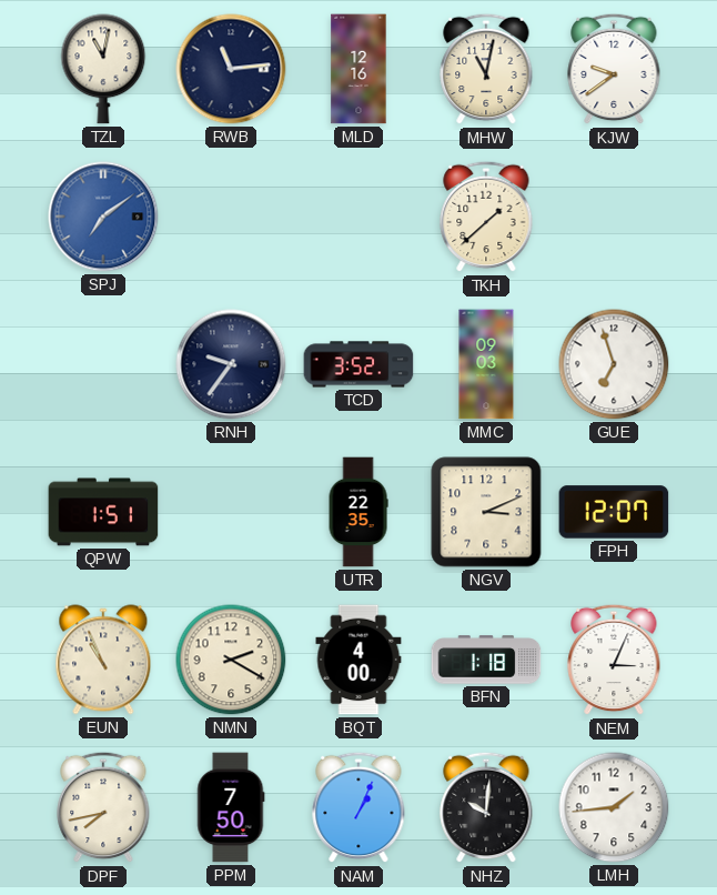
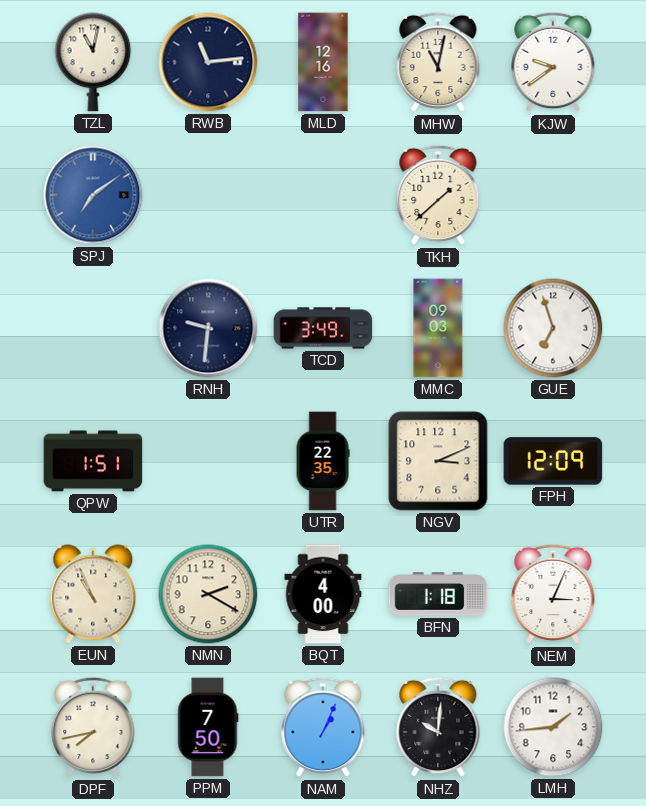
RNH: 9:36 -> 9:31 (208, 328)
TCD: 3:52 -> 3:49 (323, 328)
FPH: 12:07 -> 12:09 (553, 461)
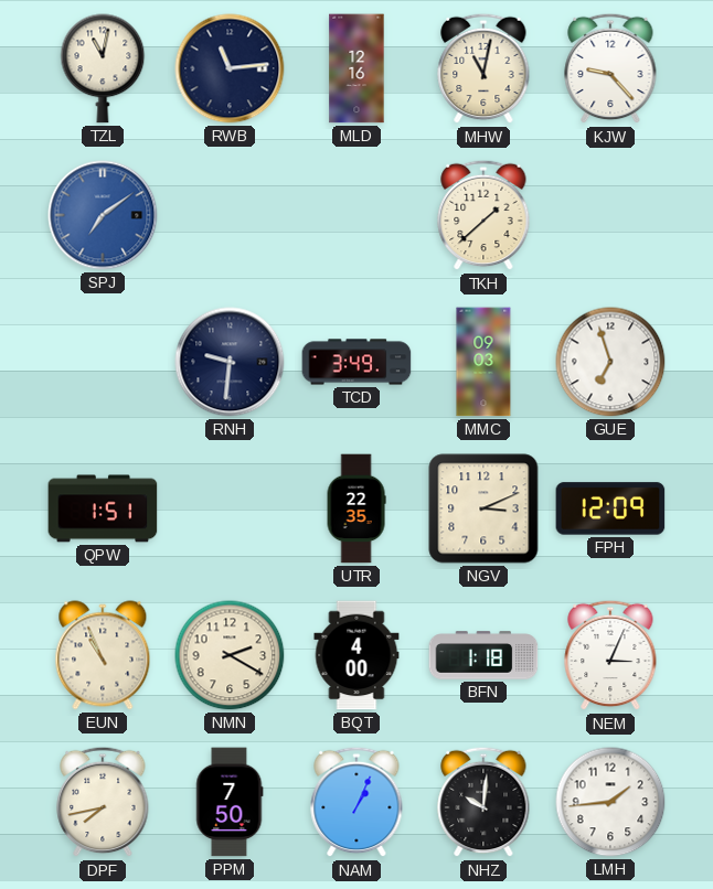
KJW: 9:39 -> 9:23 (610, 68)
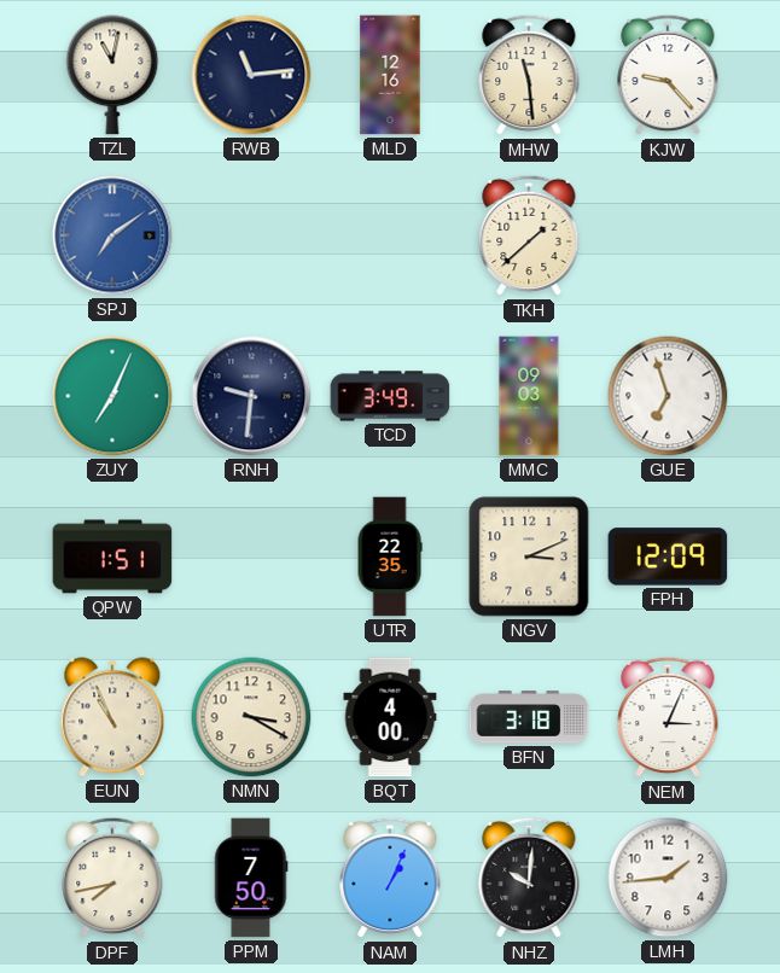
MHW: 11:02 -> 11:29 (529, 75)
ZUY: none -> 7:04 (112, 396)
NMN: 2:20 -> 3:20 (251, 717)
BFN: 1:18 -> 3:18 (529, 717)
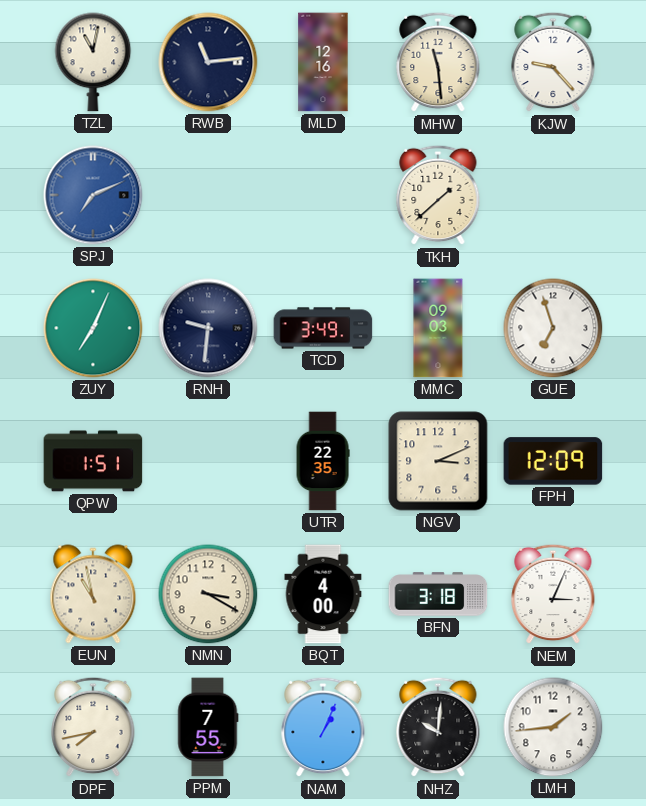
SPJ: 7:09 -> 7:11 (93, 195)
EUN: 10:56 -> 10:58 (93, 594)
PPM: 7:50 -> 7:55 (208, 727)
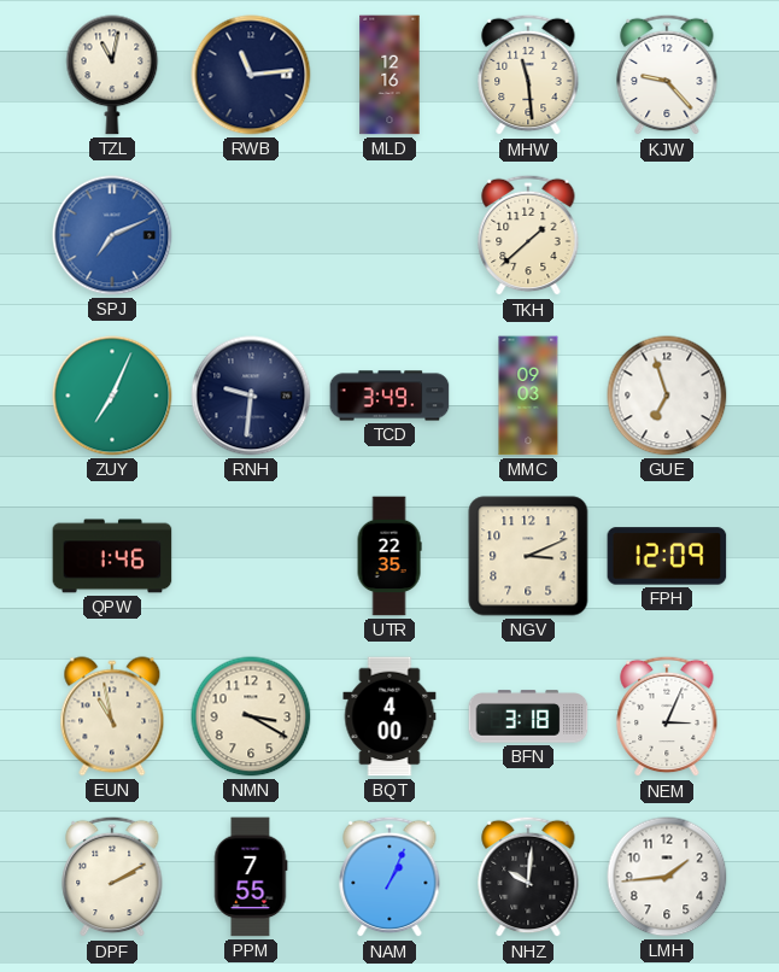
QPW: 1:51 -> 1:46 (112, 556)
DPF: 7:43 -> 2:10 (112, 877)
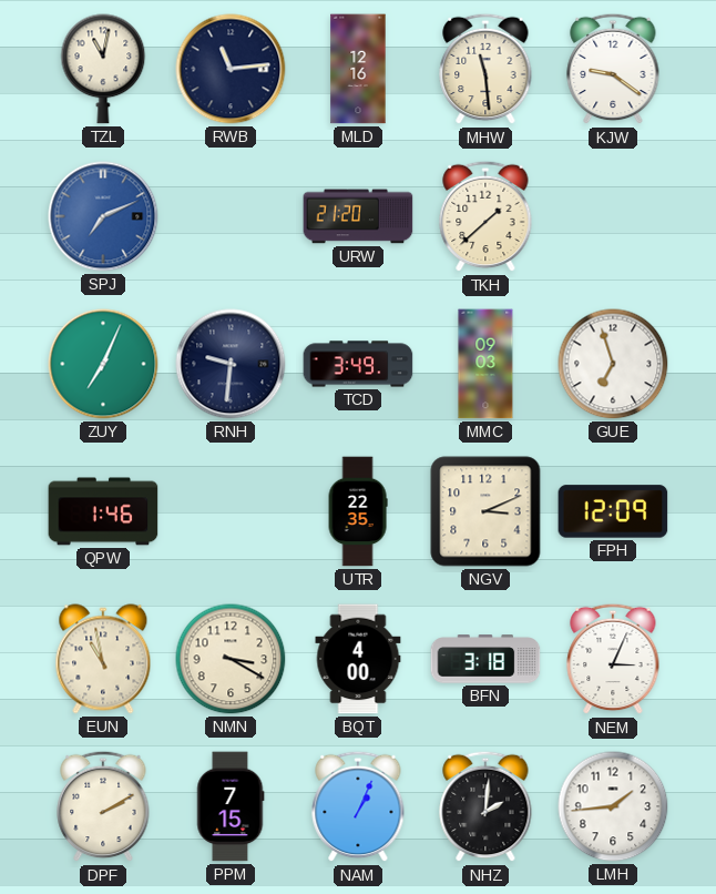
KJW: 9:23 -> 9:21 (613, 69)
URW: none -> 21:20 (358, 216)
PPM: 7:55 -> 7:15 (231, 806)
NHZ: 10:01 -> 2:01 (485, 806)
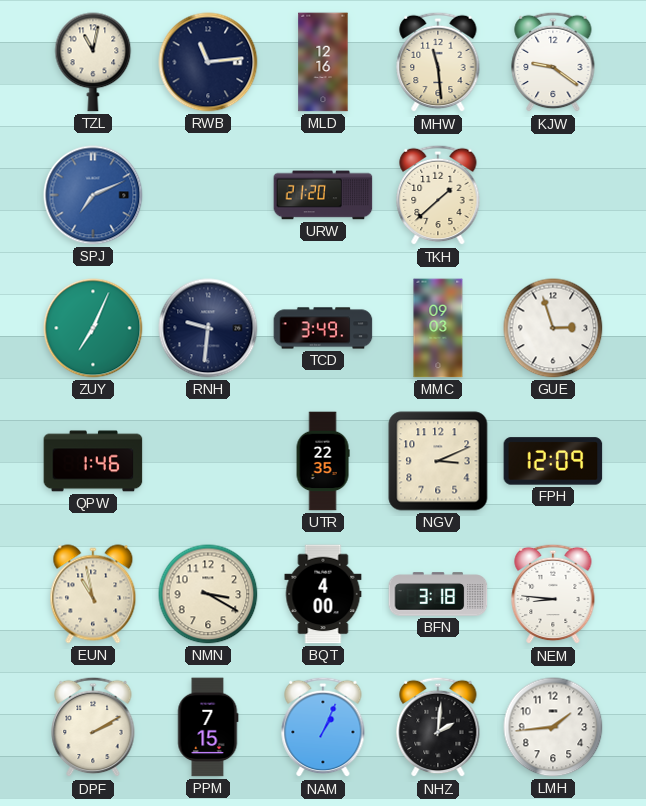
GUE: 6:57 -> 2:57 (553, 328)
NEM: 3:04 -> 8:46 (553, 594)
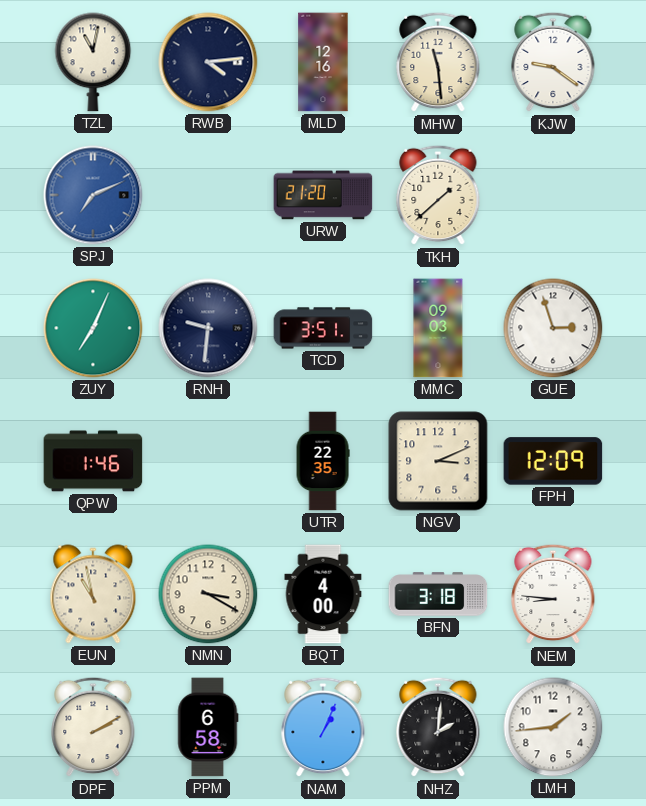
RWB: 11:14 -> 4:14 (208, 62)
TCD: 3:49 -> 3:51 (323, 328)
PPM: 7:15 -> 6:58 (208, 727)
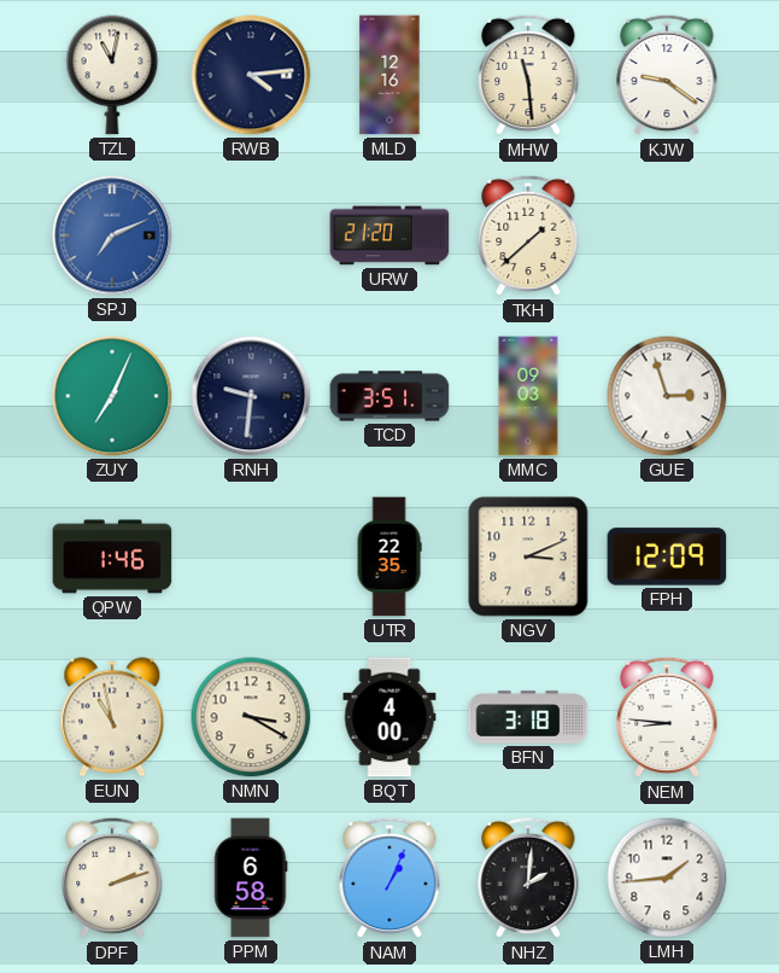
DPF: 2:10 -> 2:12 (112, 878)
